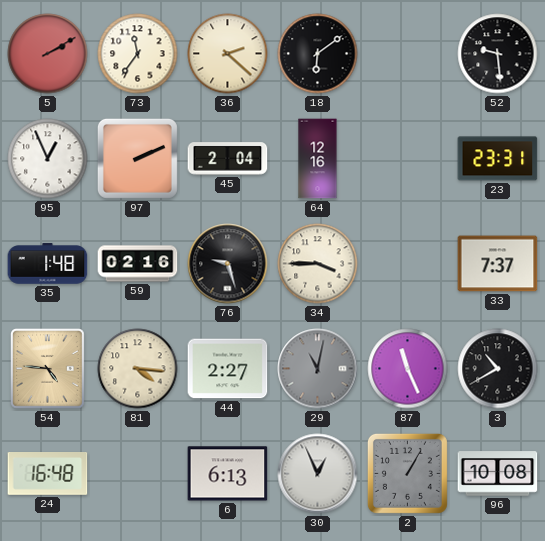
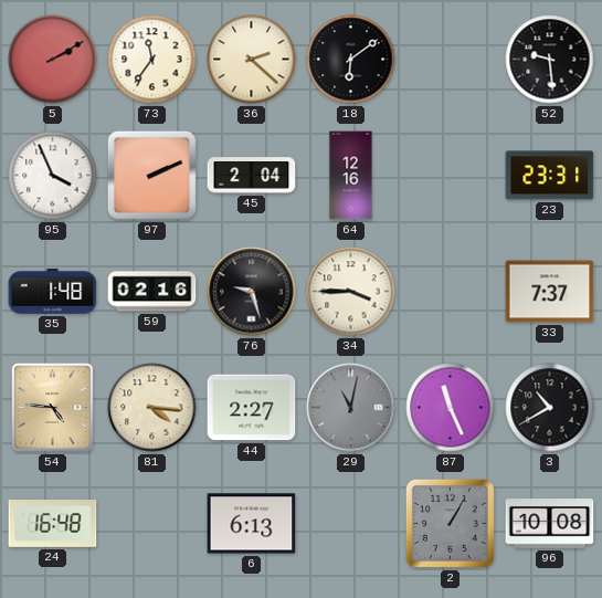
95: 12:56 -> 3:56 (53, 176)
30: 12:56 -> none (318, 474)
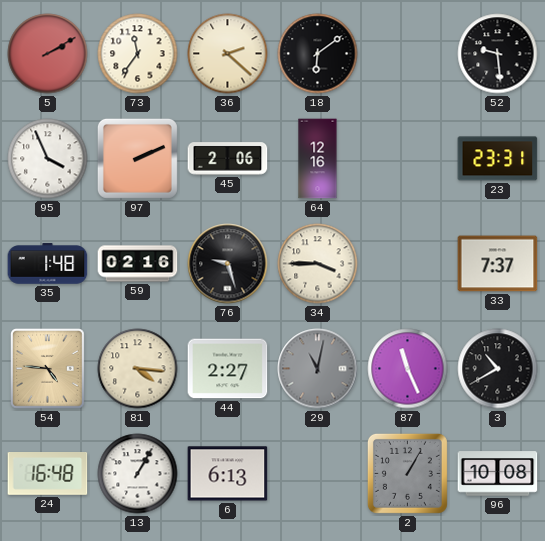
45: 2:04 -> 2:06 (228, 159)
13: none -> 1:05 (138, 474)
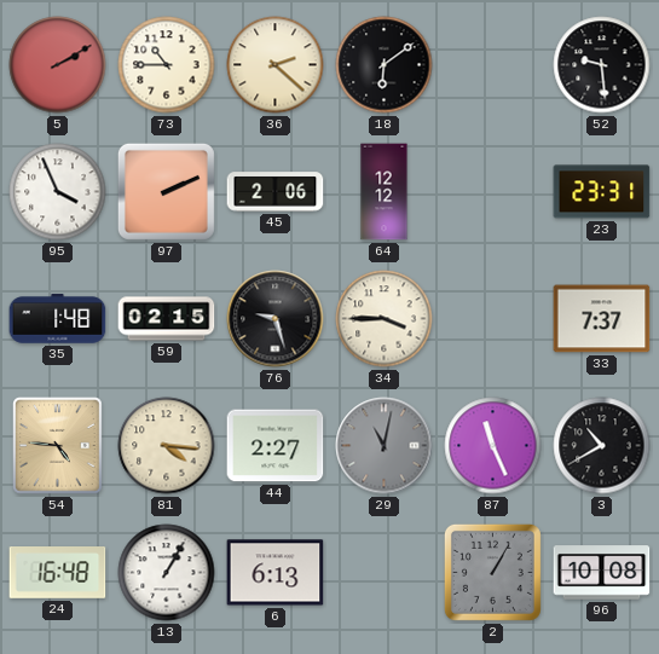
73: 11:36 -> 10:45 (167, 65)
64: 12:16 -> 12:12 (385, 192)
59: 02:16 -> 02:15 (167, 319)
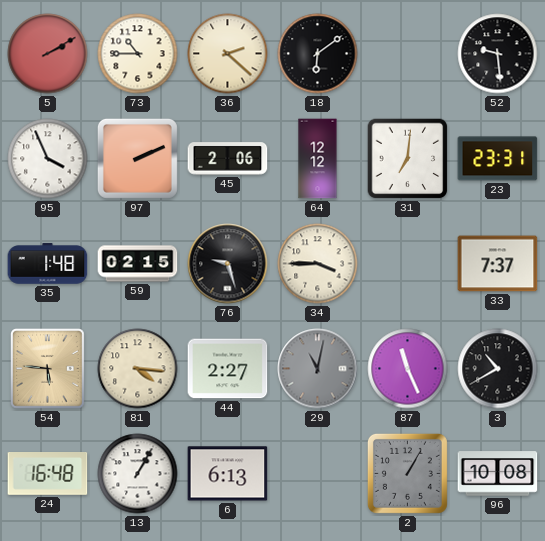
31: none -> 7:01 (408, 159)
54: 4:46 -> 5:46 (48, 369)
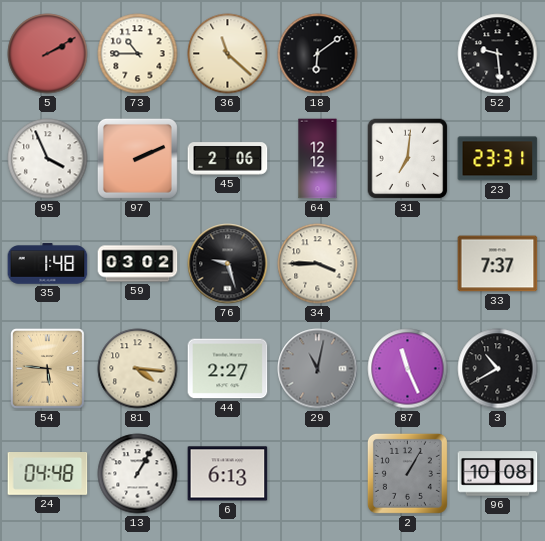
36: 2:22 -> 11:22 (228, 54)
59: 02:15 -> 03:02 (138, 264)
24: 16:48 -> 04:48 (48, 474)
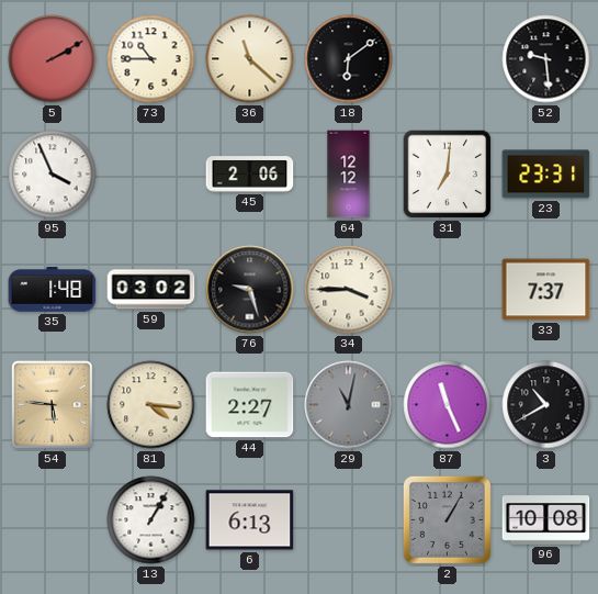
97: 2:11 -> none (137, 158)
24: 04:48 -> none (48, 474)
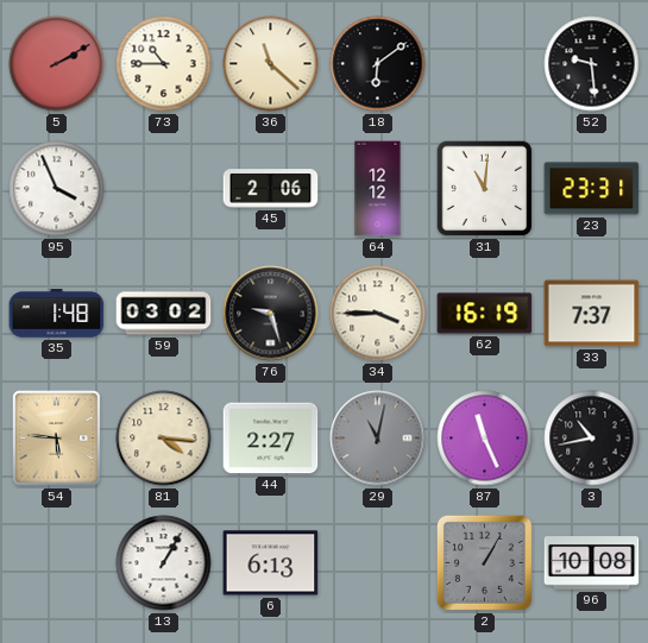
31: 7:01 -> 11:01 (485, 189)
62: none -> 16:19 (485, 314)
3: 10:40 -> 10:43 (592, 439)
